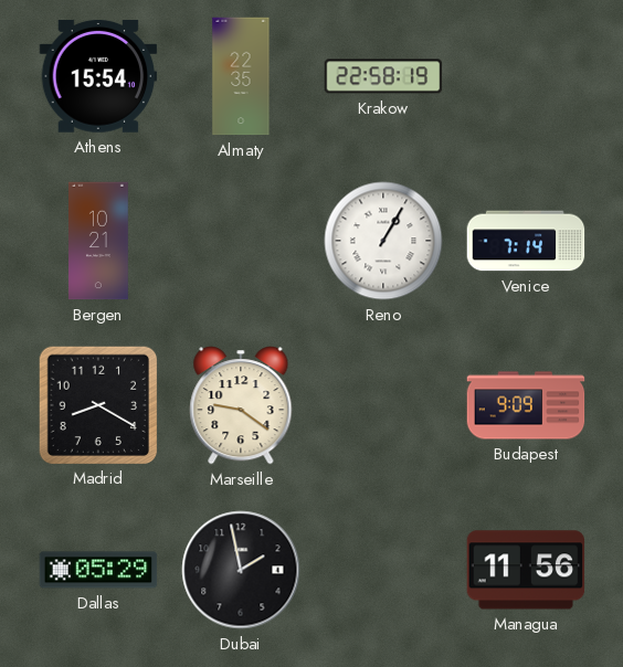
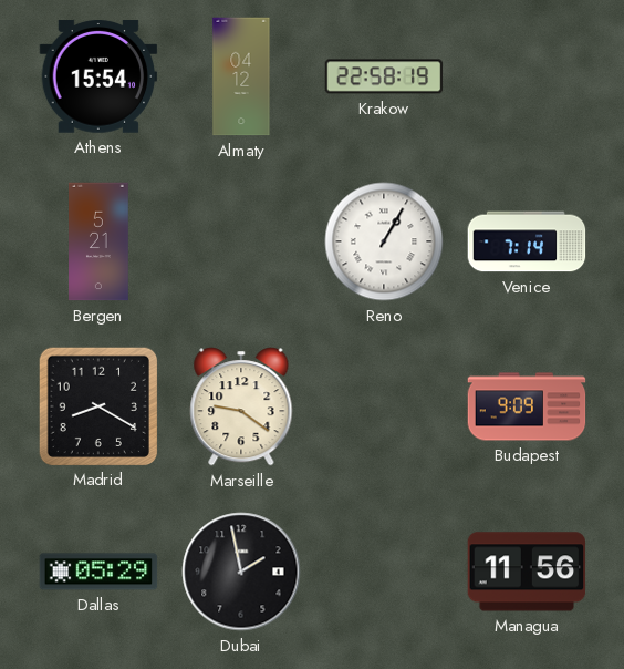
Almaty: 22:35 -> 04:12 (241, 76)
Bergen: 10:21 -> 5:21 (100, 241)
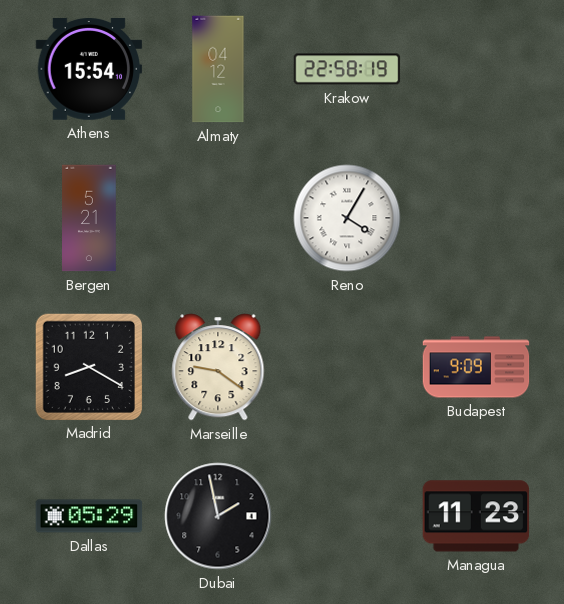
Reno: 1:05 -> 4:05 (347, 218)
Venice: 7:14 -> none (527, 241)
Managua: 11:56 -> 11:23 (476, 516)
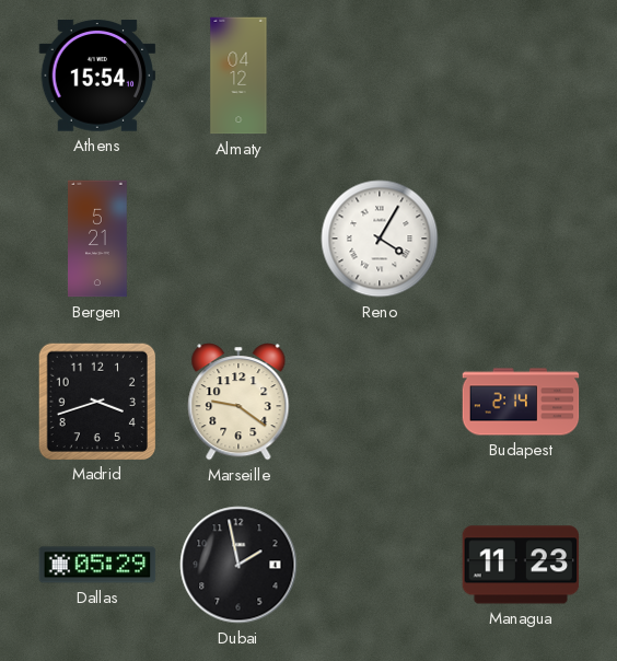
Krakow: 22:58 -> none (347, 69)
Madrid: 8:20 -> 3:42 (96, 401)
Budapest: 9:09 -> 2:14 (521, 402)
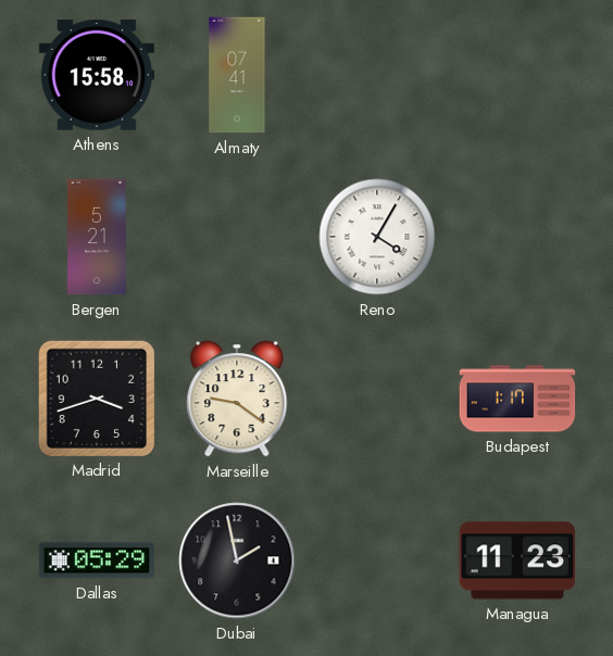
Athens: 15:54 -> 15:58 (97, 76)
Almaty: 04:12 -> 07:41 (237, 75)
Budapest: 2:14 -> 1:17 (517, 399)
